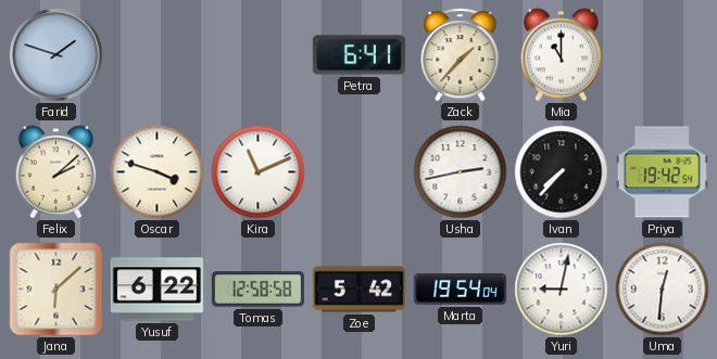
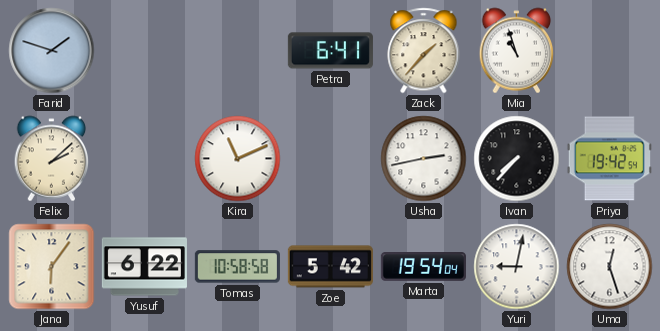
Mia: 11:00 -> 10:57 (517, 51)
Oscar: 3:48 -> none (158, 172)
Jana: 6:08 -> 6:06 (52, 267)
Tomas: 12:58 -> 10:58 (237, 267)
Uma: 12:31 -> 12:27 (610, 267)
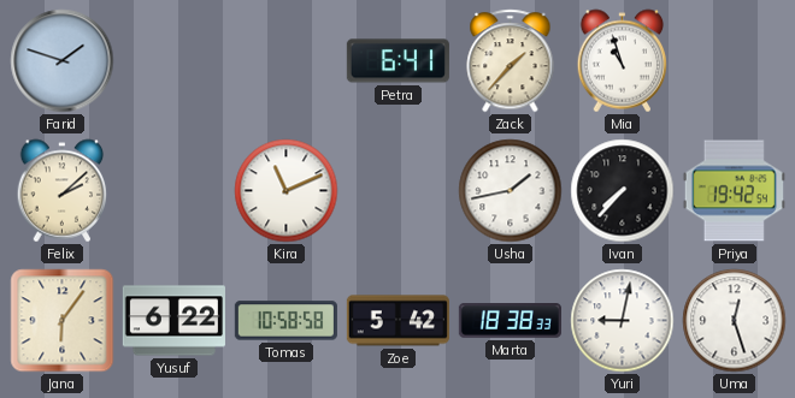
Usha: 2:43 -> 1:43 (511, 191)
Marta: 19:54 -> 18:38 (510, 321)
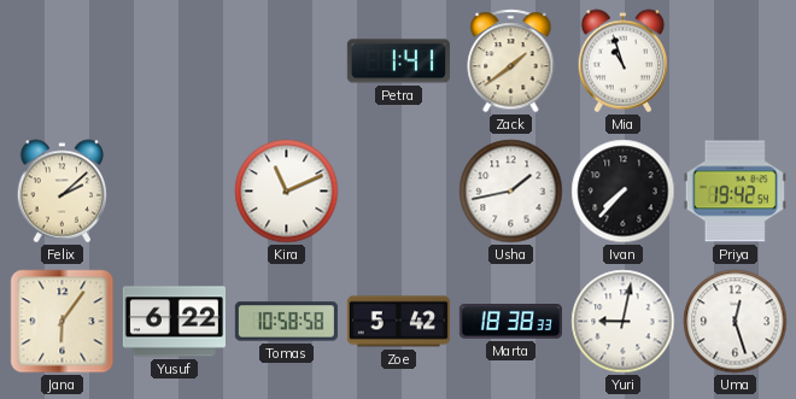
Farid: 1:48 -> none (63, 61)
Petra: 6:41 -> 1:41 (398, 61)
Zack: 1:37 -> 1:39 (511, 61)
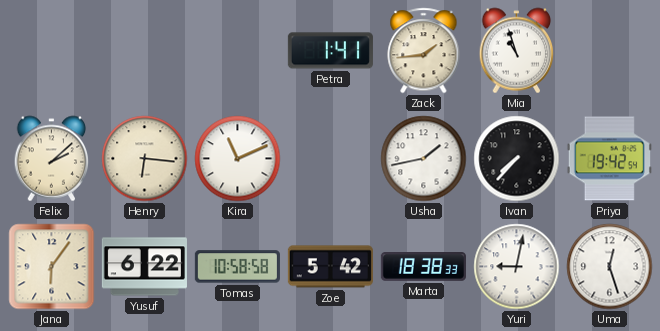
Zack: 1:39 -> 1:44 (424, 51)
Henry: none -> 6:16 (145, 159)
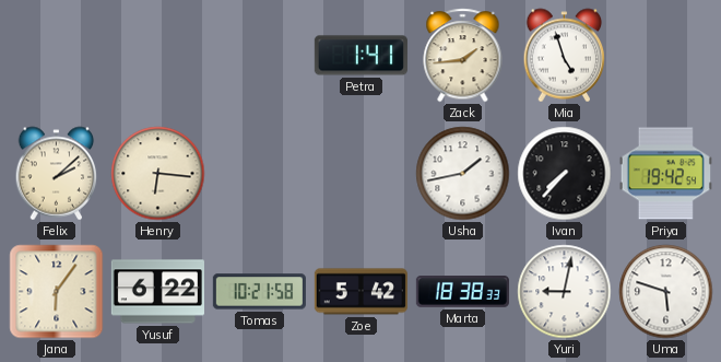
Mia: 10:57 -> 4:57 (565, 56)
Kira: 11:11 -> none (238, 159)
Tomas: 10:58 -> 10:21 (259, 292)
Uma: 12:27 -> 5:48 (666, 292)
